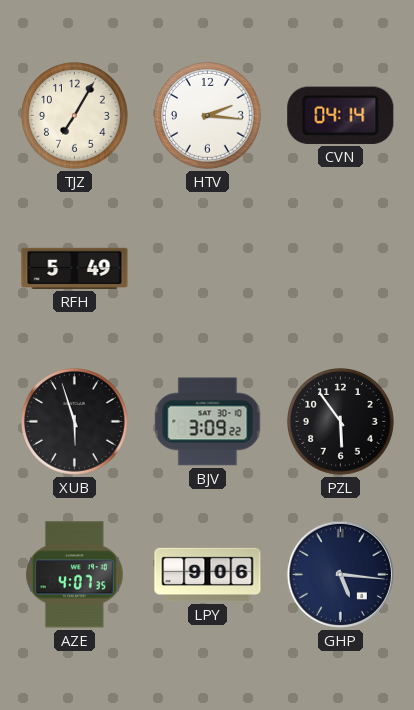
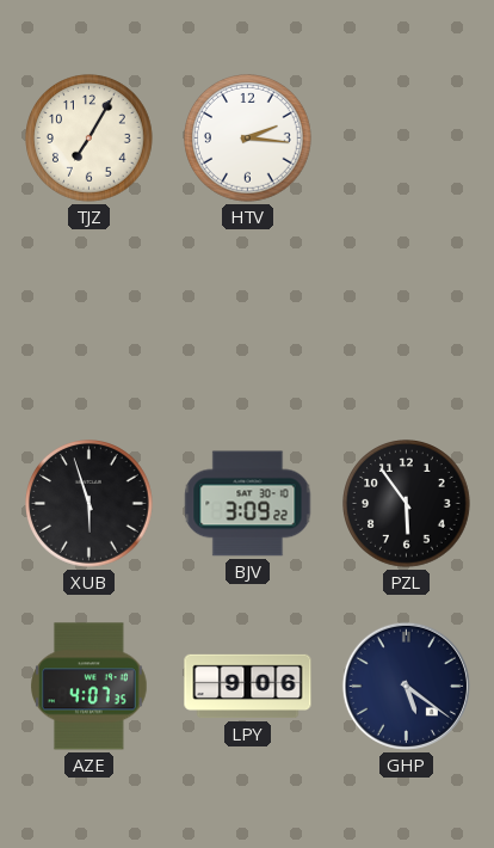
CVN: 04:14 -> none (341, 115)
RFH: 5:49 -> none (75, 268)
GHP: 5:16 -> 5:21 (406, 686)
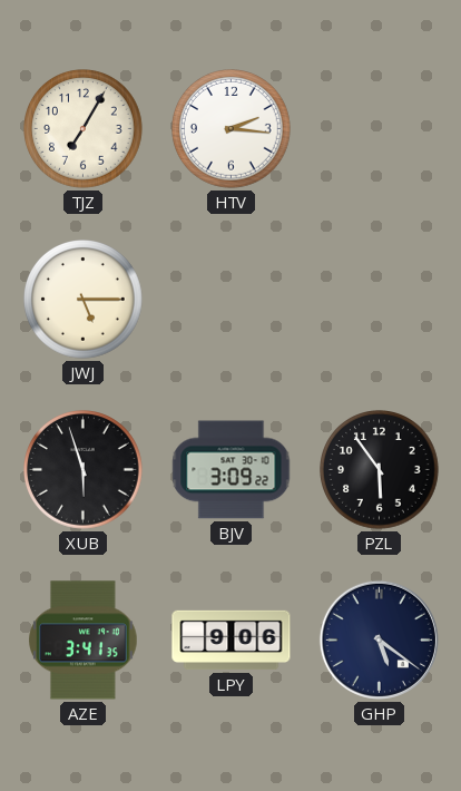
JWJ: none -> 5:15 (84, 300)
AZE: 4:07 -> 3:41 (84, 641)
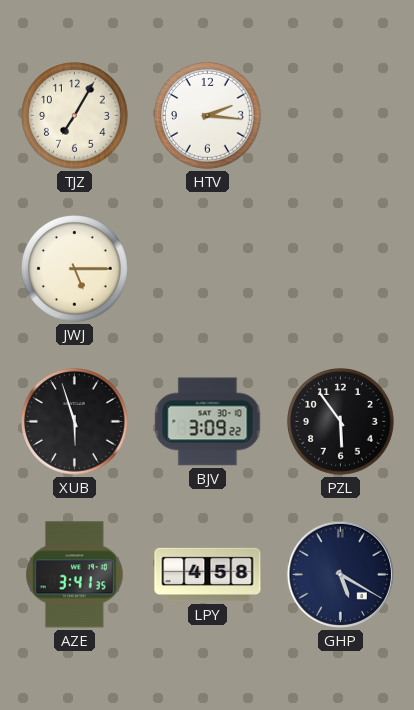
LPY: 9:06 -> 4:58 (208, 575)
GHP: 5:21 -> 5:20 (340, 574)
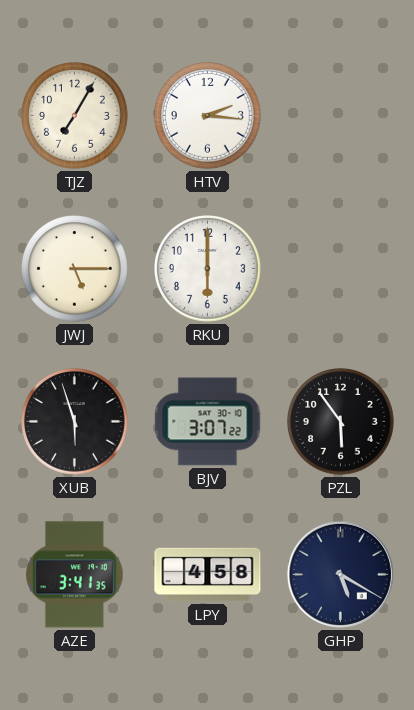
RKU: none -> 6:00 (208, 269)
BJV: 3:09 -> 3:07 (208, 422)
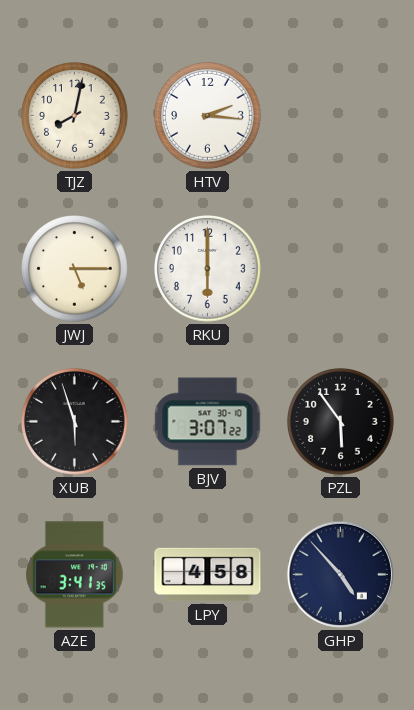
TJZ: 7:05 -> 8:02 (75, 116)
GHP: 5:20 -> 4:53 (340, 574)
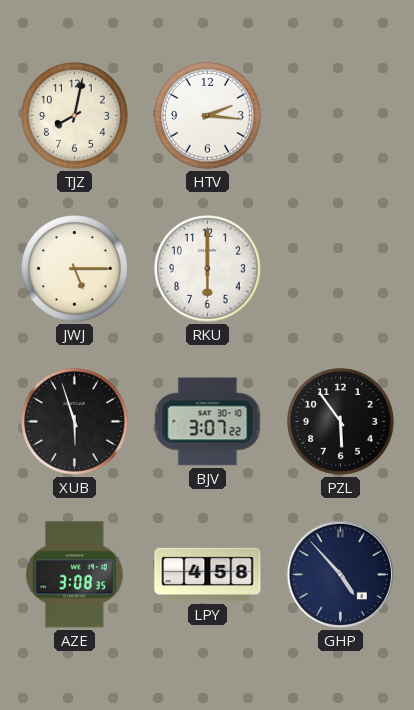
AZE: 3:41 -> 3:08 (75, 575)
